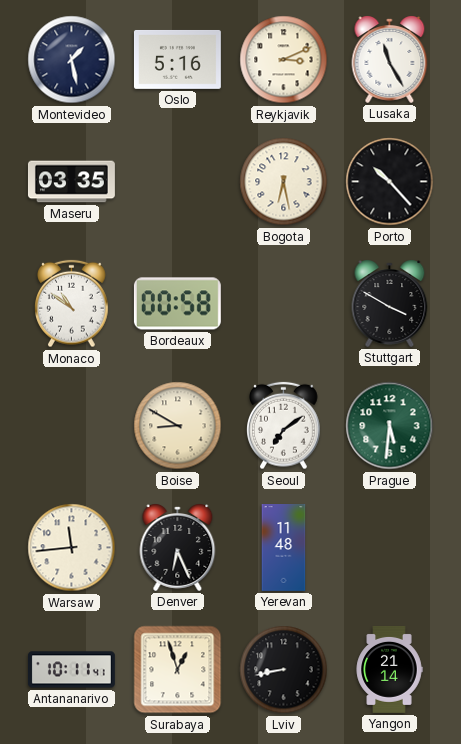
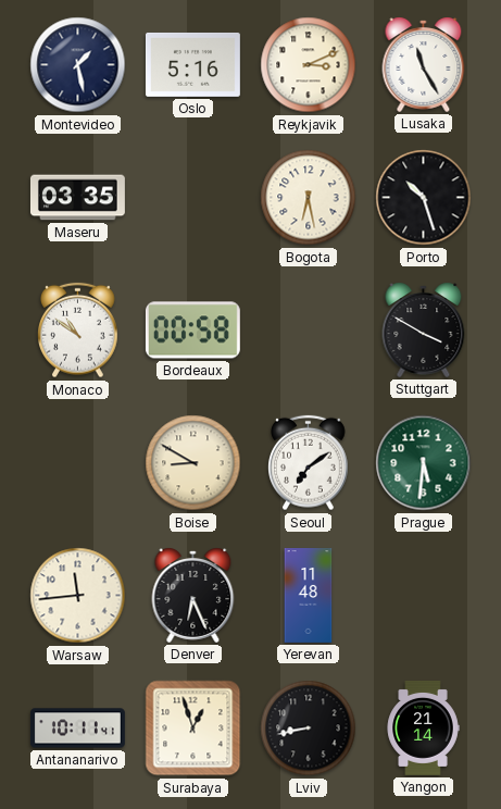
Porto: 10:23 -> 10:27 (424, 198)
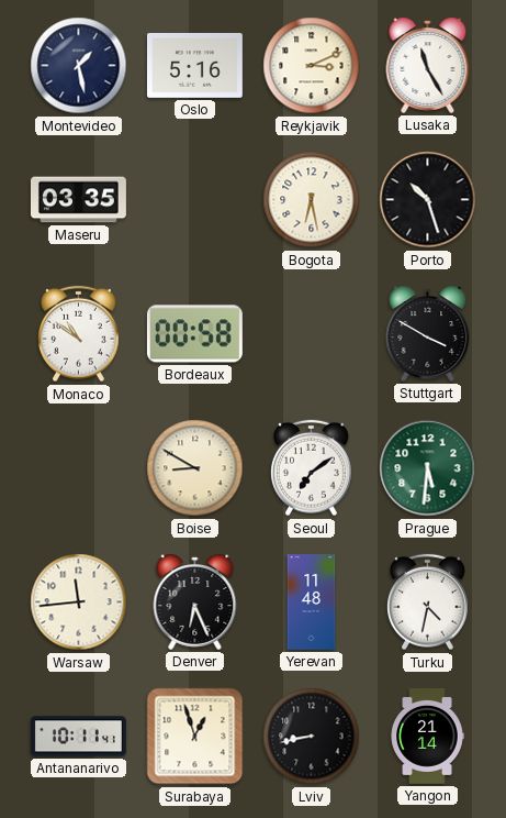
Turku: none -> 4:32 (428, 603)
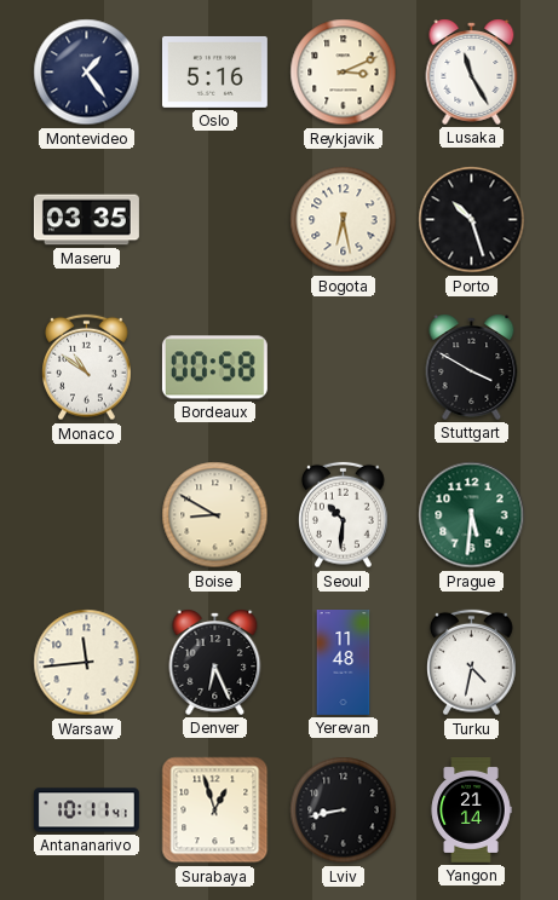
Montevideo: 1:28 -> 1:24 (87, 73)
Seoul: 7:09 -> 10:31 (344, 515)
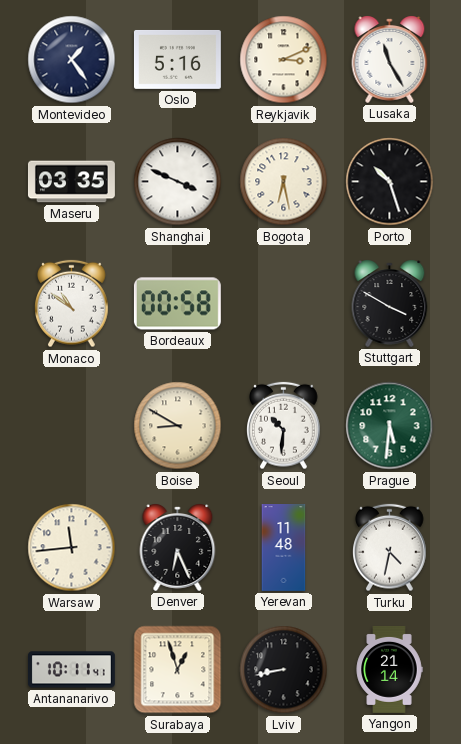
Shanghai: none -> 3:49 (178, 182)
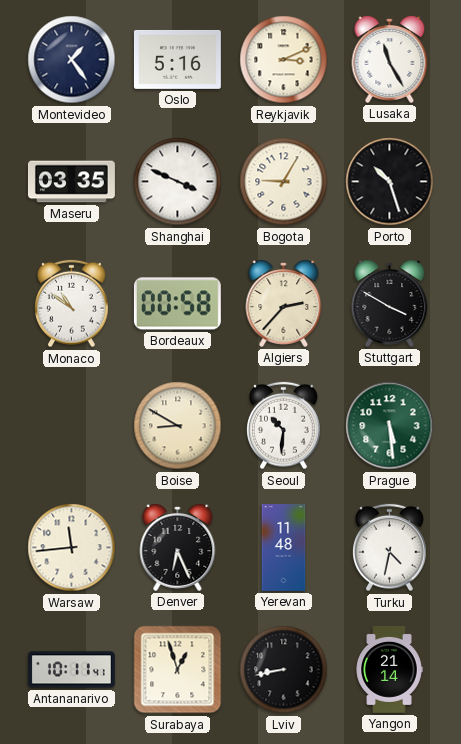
Bogota: 6:28 -> 9:05 (284, 182)
Algiers: none -> 2:37 (284, 303)
Prague: 5:31 -> 5:29 (390, 426)
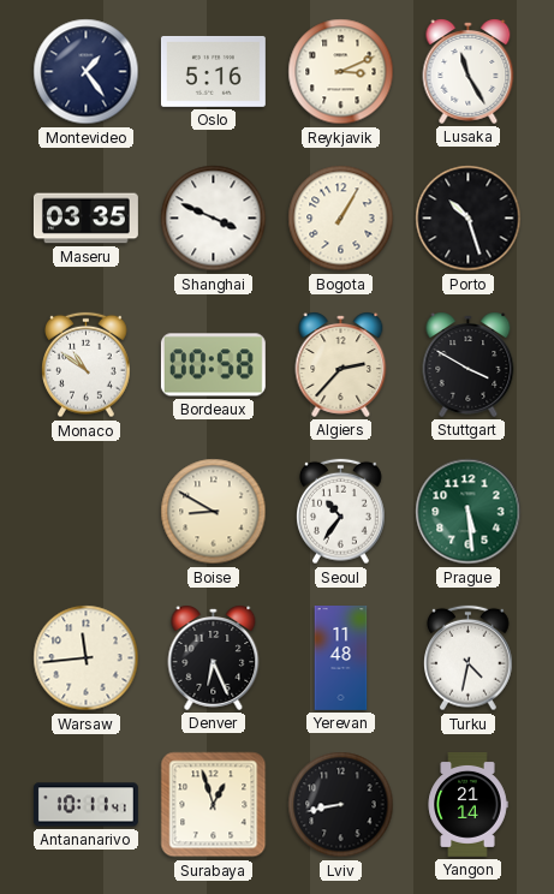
Bogota: 9:05 -> 1:05 (341, 219)
Seoul: 10:31 -> 10:36 (341, 512)
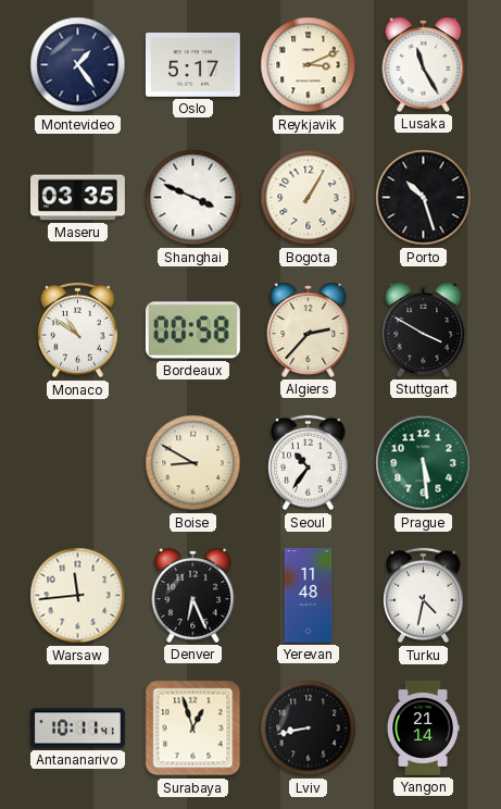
Oslo: 5:16 -> 5:17 (192, 64)
